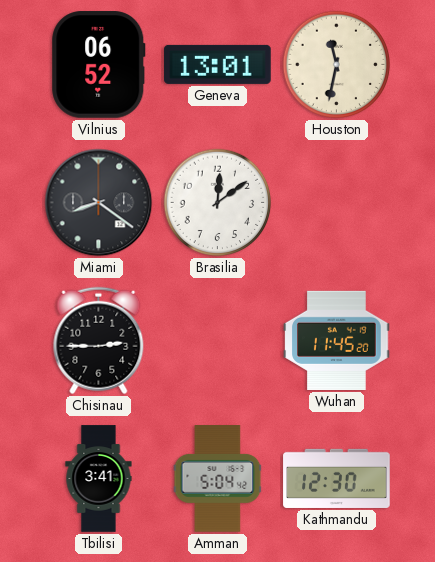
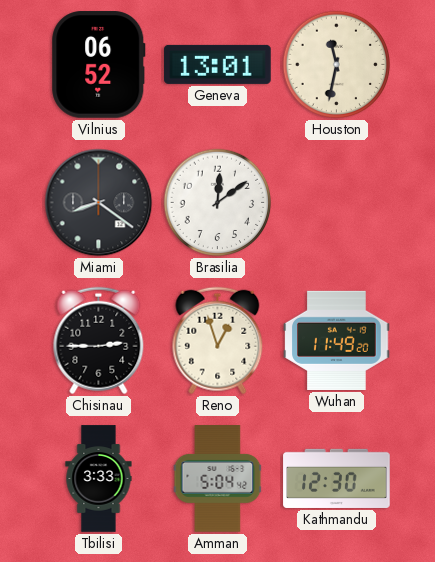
Reno: none -> 12:57 (218, 341)
Wuhan: 11:45 -> 11:49 (337, 340)
Tbilisi: 3:41 -> 3:33 (99, 479)
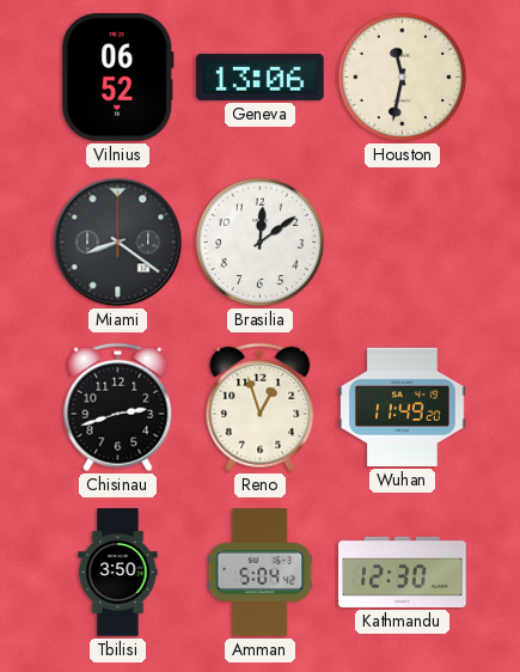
Geneva: 13:01 -> 13:06 (261, 77)
Chisinau: 2:45 -> 2:42 (118, 408)
Tbilisi: 3:33 -> 3:50 (118, 573)
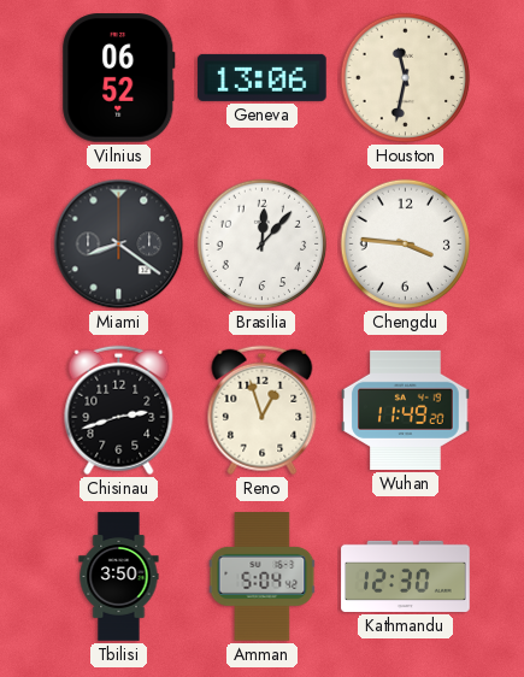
Brasilia: 12:09 -> 12:07 (263, 245)
Chengdu: none -> 3:46 (406, 245)
